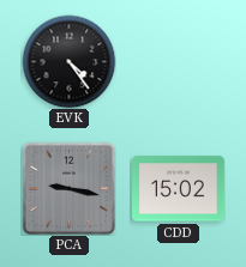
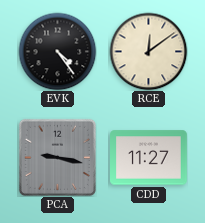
RCE: none -> 12:09 (148, 51)
CDD: 15:02 -> 11:27 (149, 158)
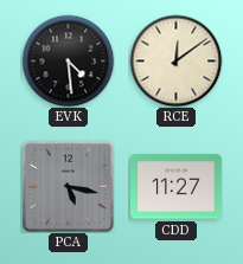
EVK: 4:24 -> 4:29 (68, 60)
PCA: 9:17 -> 5:17 (68, 186)
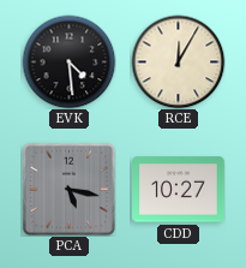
RCE: 12:09 -> 12:05 (178, 61)
CDD: 11:27 -> 10:27 (179, 190)
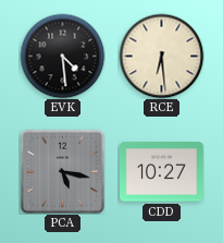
RCE: 12:05 -> 6:29 (161, 56)
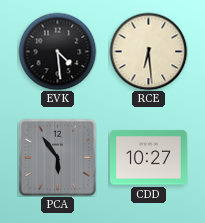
PCA: 5:17 -> 5:54 (57, 157)
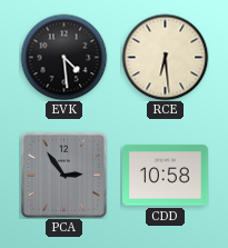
PCA: 5:54 -> 2:54 (63, 175)
CDD: 10:27 -> 10:58 (166, 176)
